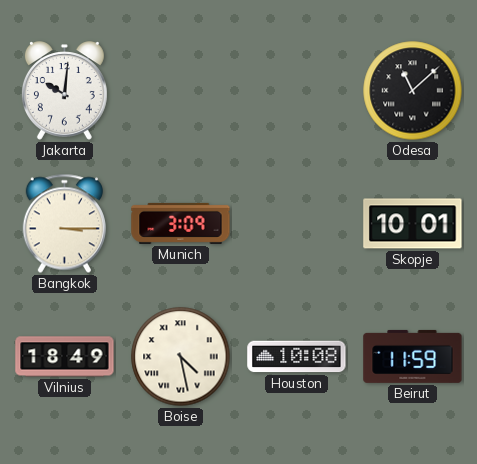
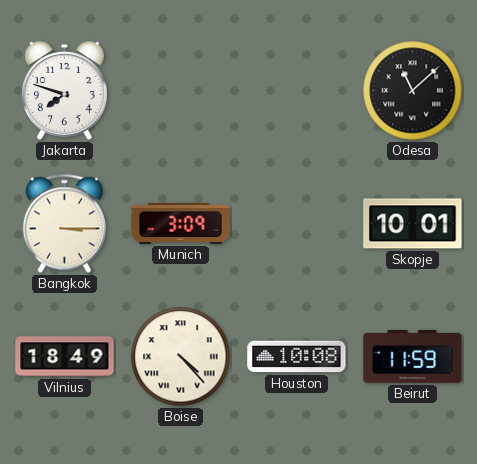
Jakarta: 10:01 -> 7:48 (64, 91)
Boise: 4:28 -> 4:23 (181, 357)
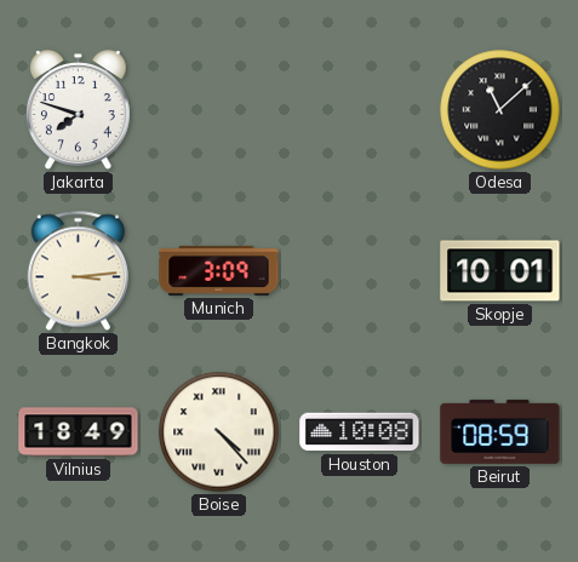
Bangkok: 3:15 -> 3:14 (78, 271)
Beirut: 11:59 -> 08:59 (500, 431)
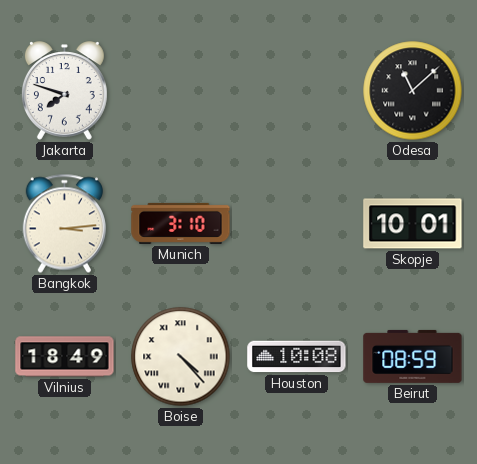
Munich: 3:09 -> 3:10 (181, 223)
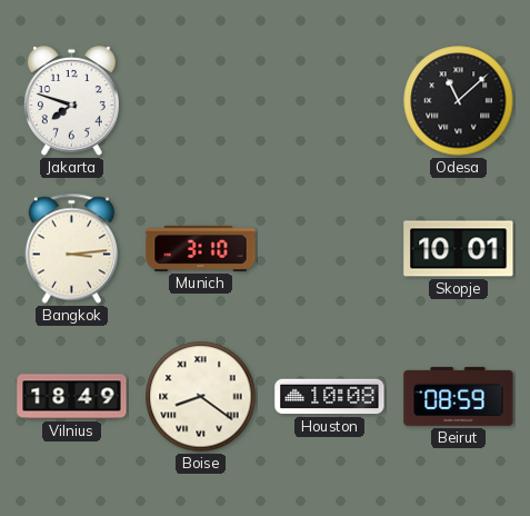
Boise: 4:23 -> 8:21 (201, 397)
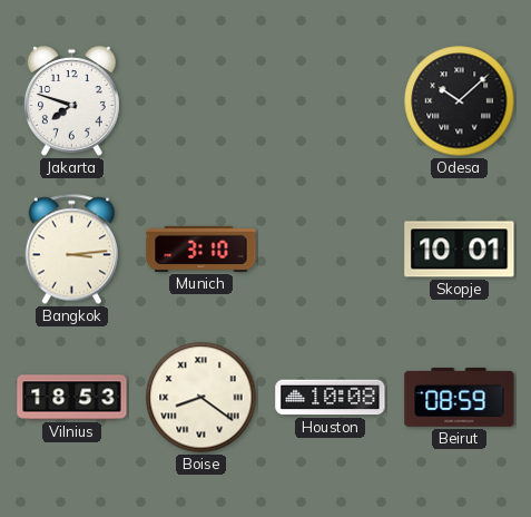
Odesa: 11:08 -> 10:08 (460, 101)
Vilnius: 18:49 -> 18:53 (72, 398)
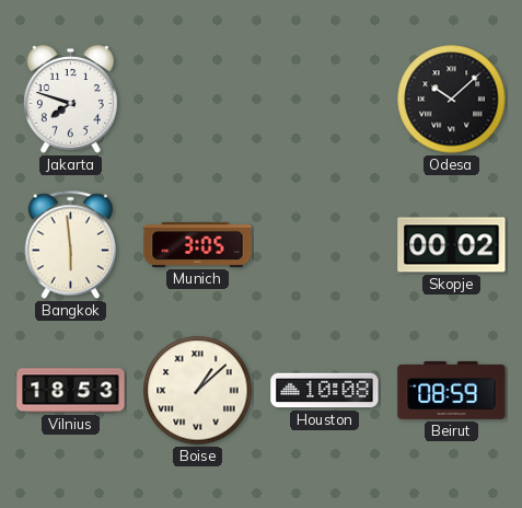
Bangkok: 3:14 -> 5:59 (70, 245)
Munich: 3:10 -> 3:05 (198, 244)
Skopje: 10:01 -> 00:02 (452, 245)
Boise: 8:21 -> 1:08 (198, 391)
